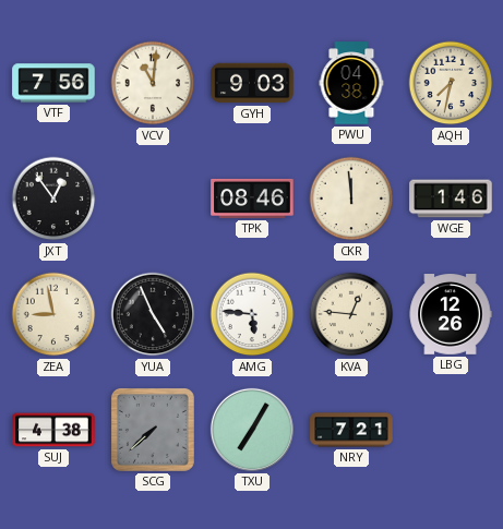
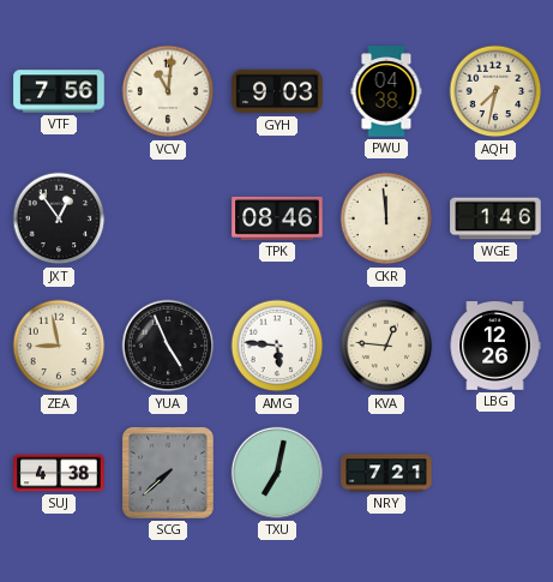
TXU: 7:05 -> 7:02 (277, 473)
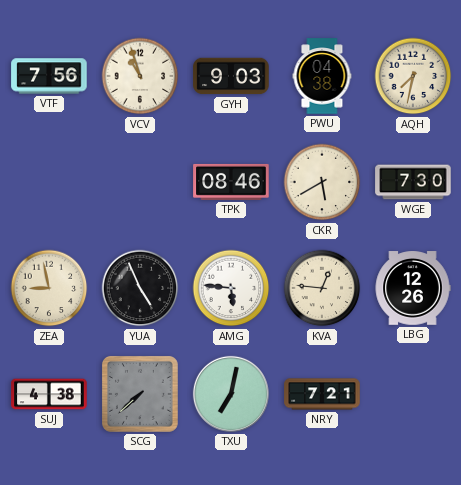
VCV: 11:01 -> 10:57 (140, 76)
JXT: 12:54 -> none (59, 218)
CKR: 11:59 -> 5:40 (322, 182)
WGE: 1:46 -> 7:30 (413, 182)
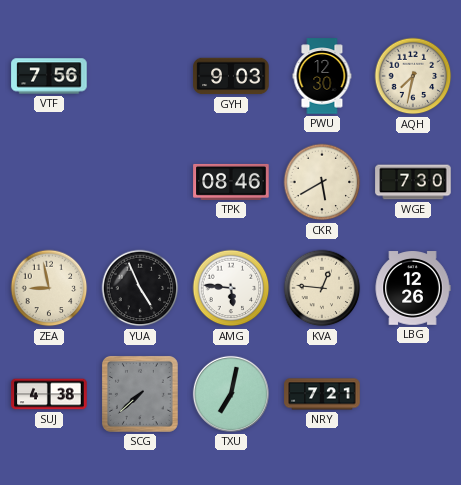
VCV: 10:57 -> none (140, 76)
PWU: 04:38 -> 12:30 (322, 76)
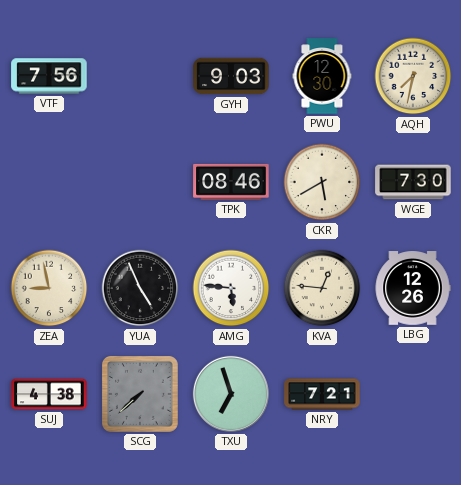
TXU: 7:02 -> 6:57 (231, 394)
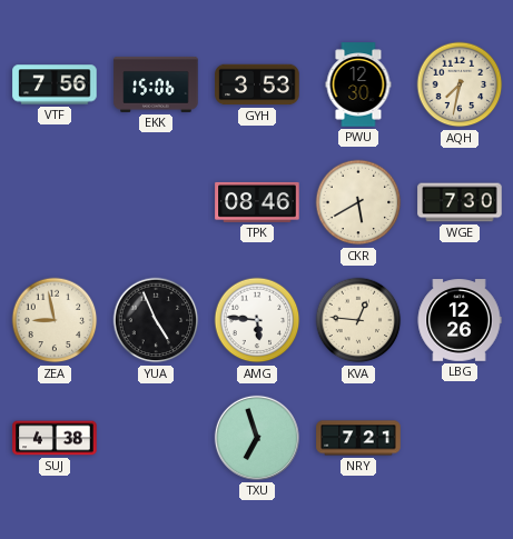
EKK: none -> 15:06 (156, 84)
GYH: 9:03 -> 3:53 (257, 84)
SCG: 7:38 -> none (140, 394)
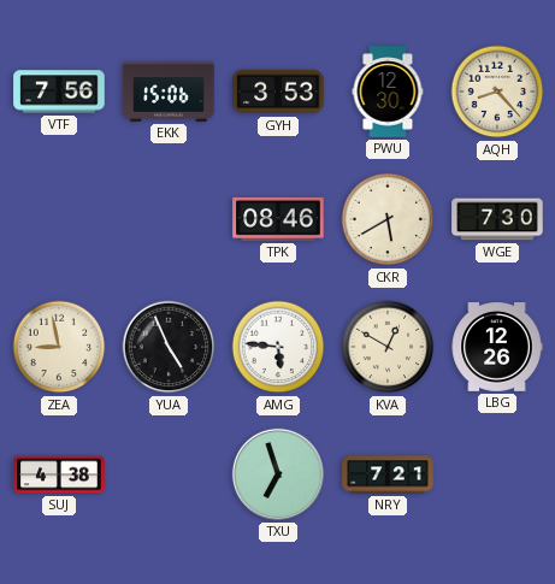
AQH: 7:32 -> 8:23 (497, 92)
KVA: 12:46 -> 12:50 (388, 347)
